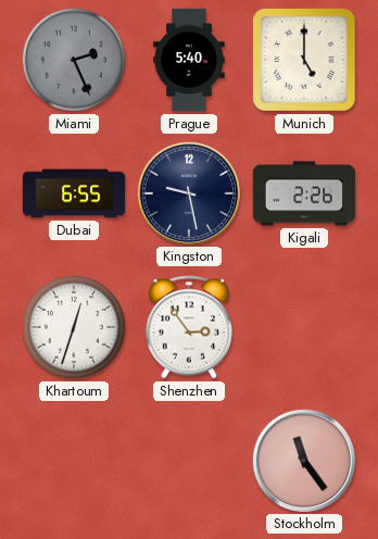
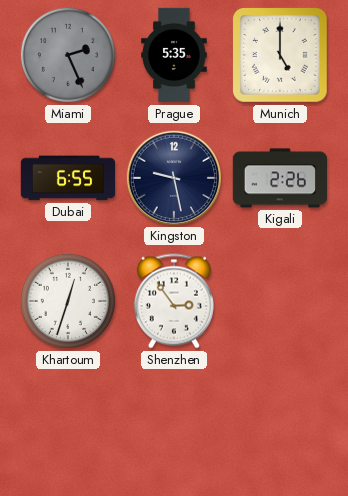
Prague: 5:40 -> 5:35 (174, 55)
Stockholm: 11:24 -> none (303, 460)
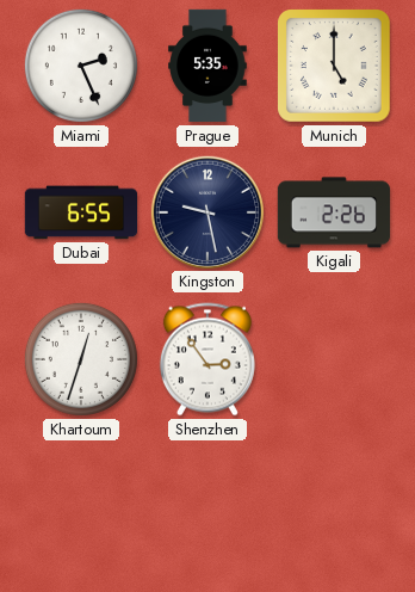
Miami dial: grey -> white (81, 66)
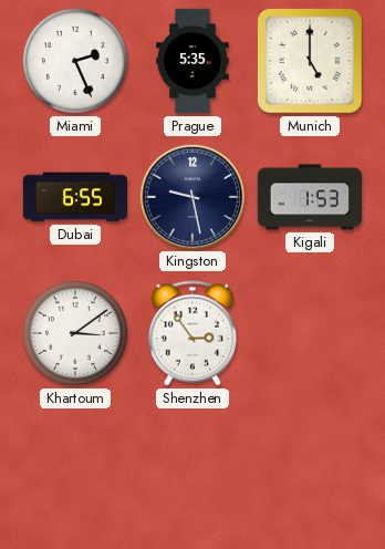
Kigali: 2:26 -> 1:53 (309, 197)
Khartoum: 12:33 -> 3:09 (75, 333)
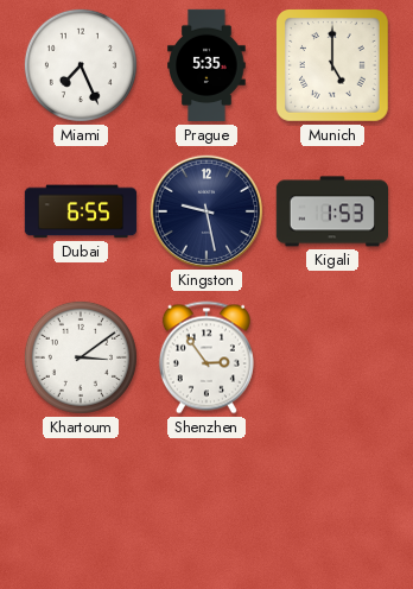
Miami: 2:26 -> 7:26 (81, 65)
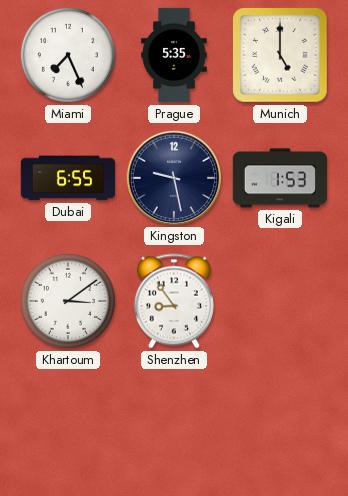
Shenzhen: 2:54 -> 8:54 (174, 301)
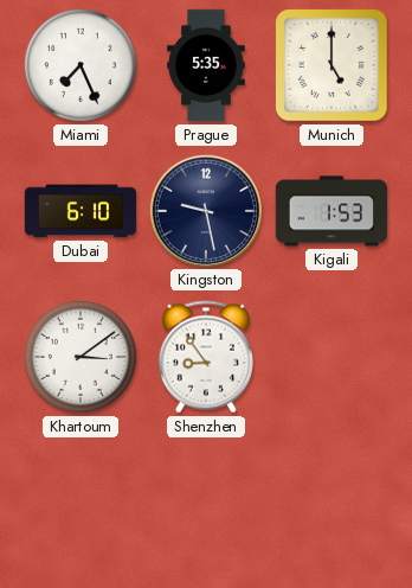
Dubai: 6:55 -> 6:10 (81, 211)
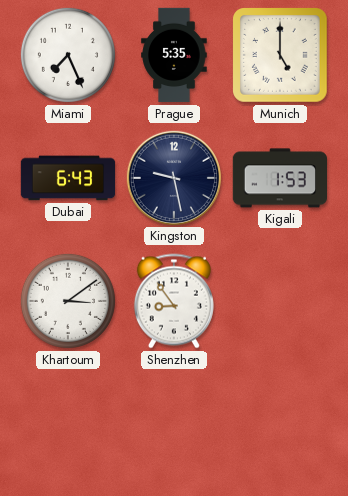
Dubai: 6:10 -> 6:43 (68, 178)
